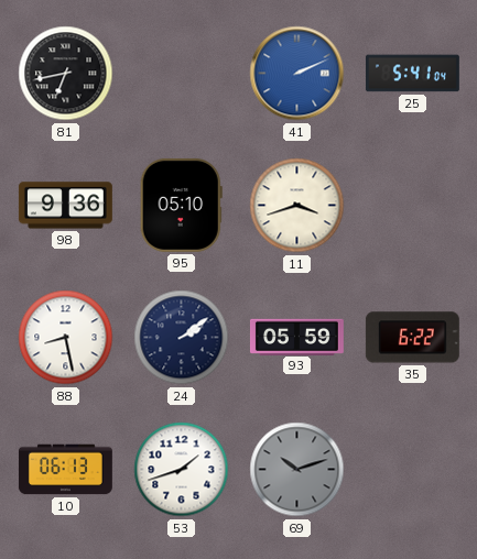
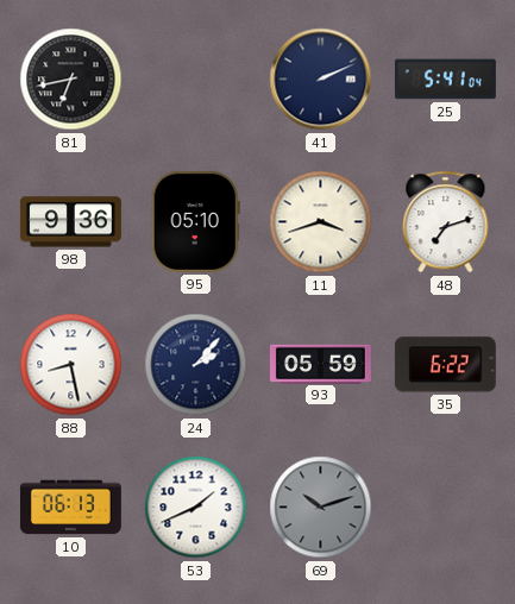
41 dial: blue -> navy (321, 80)
48: none -> 7:12 (446, 222)
24: 2:09 -> 2:07 (196, 365)
53: 1:42 -> 1:41 (196, 508)
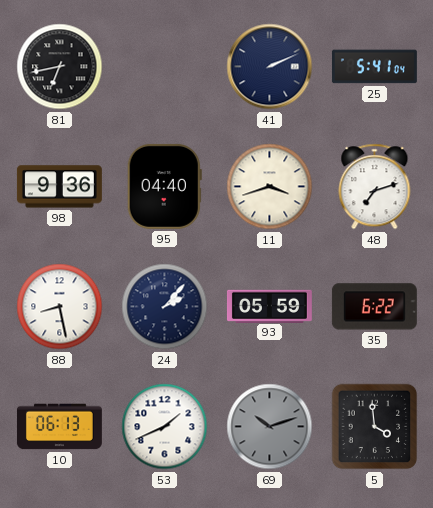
95: 05:10 -> 04:40 (164, 186)
5: none -> 3:59 (375, 427)
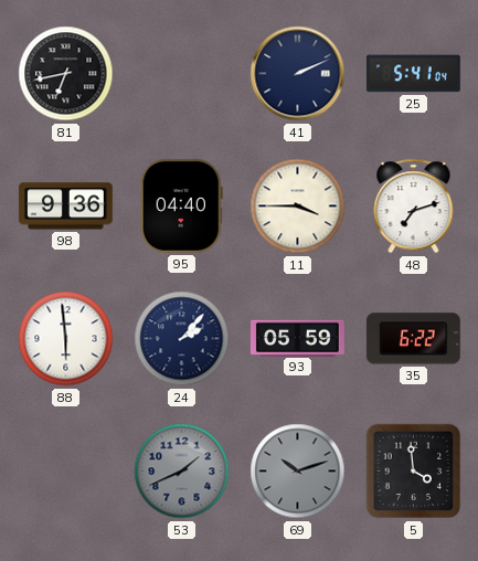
11: 3:42 -> 3:45 (298, 207)
88: 8:28 -> 5:59 (66, 339)
10: 06:13 -> none (59, 427)
53 dial: white -> grey (182, 472)
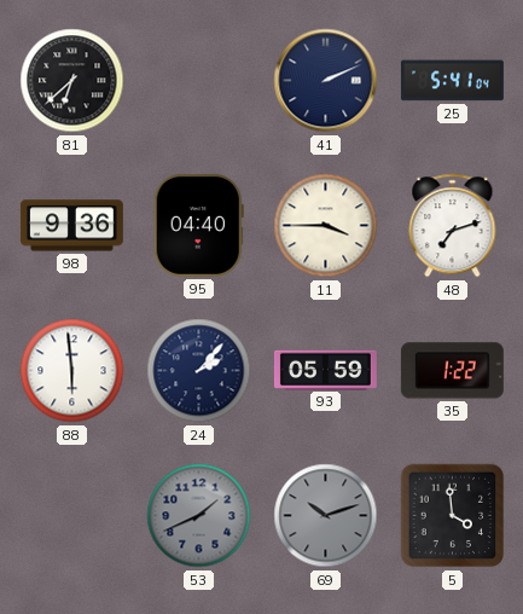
81: 6:43 -> 6:38 (72, 81)
35: 6:22 -> 1:22 (452, 371)
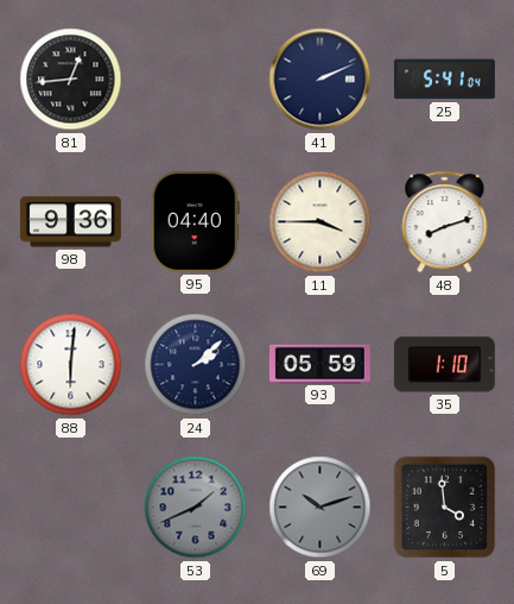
81: 6:38 -> 12:44 (71, 80)
48: 7:12 -> 8:12 (445, 222)
88: 5:59 -> 6:01 (71, 365)
24: 2:07 -> 2:08 (196, 365)
35: 1:22 -> 1:10 (444, 365)
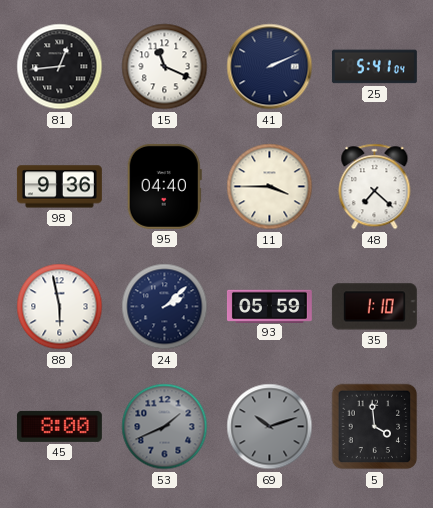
15: none -> 11:19 (165, 67)
48: 8:12 -> 7:22 (375, 187)
88: 6:01 -> 5:58 (60, 307)
45: none -> 8:00 (59, 426)
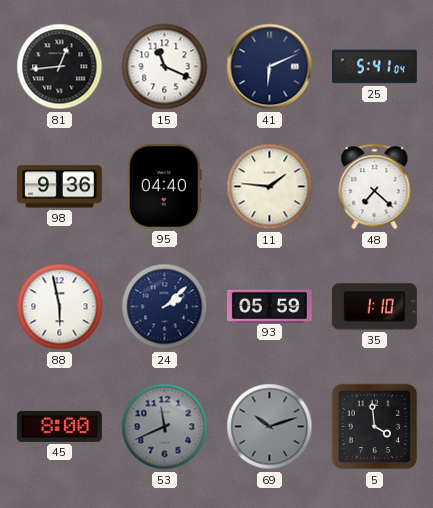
41: 2:11 -> 6:11 (270, 67)
11: 3:45 -> 1:46 (270, 187)
53: 1:41 -> 11:41 (165, 427)
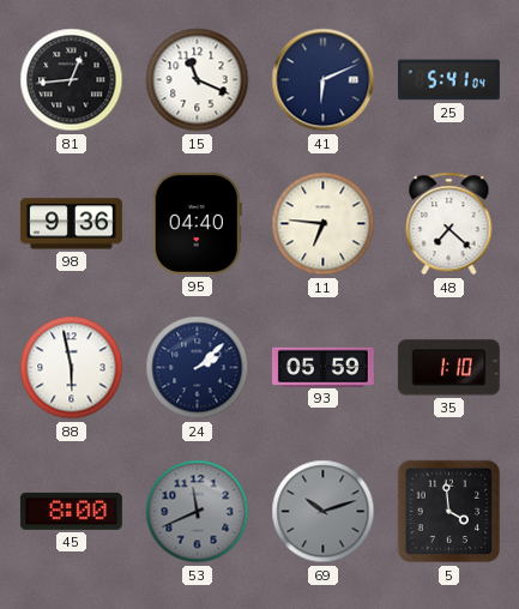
11: 1:46 -> 6:46 (324, 224)
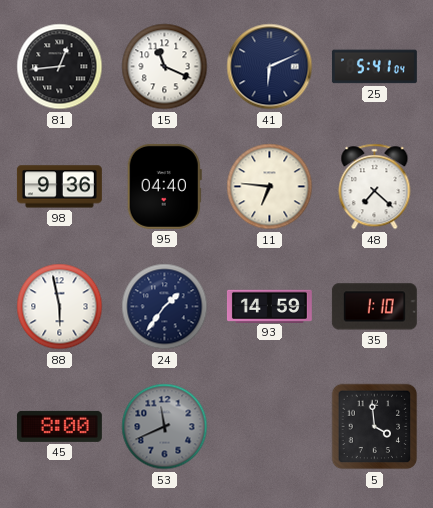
24: 2:08 -> 1:36 (165, 307)
93: 05:59 -> 14:59 (269, 306)
69: 10:12 -> none (324, 512)
